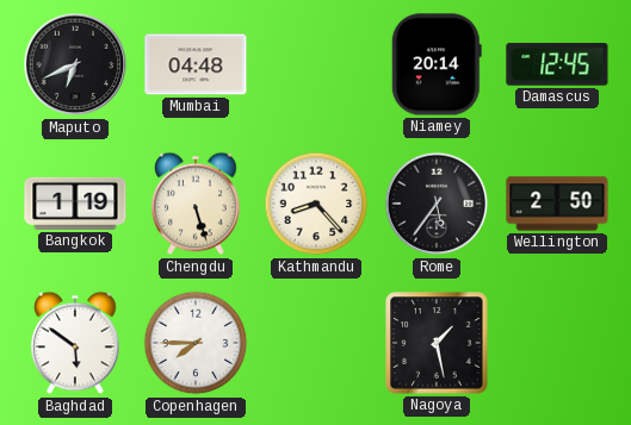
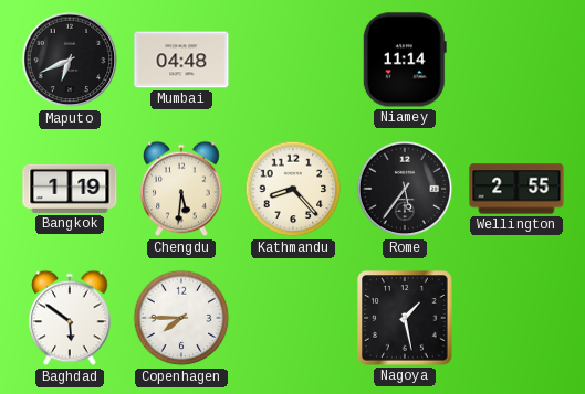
Niamey: 20:14 -> 11:14 (405, 60)
Damascus: 12:45 -> none (557, 64)
Chengdu: 5:27 -> 5:31 (181, 189)
Wellington: 2:50 -> 2:55 (516, 189)
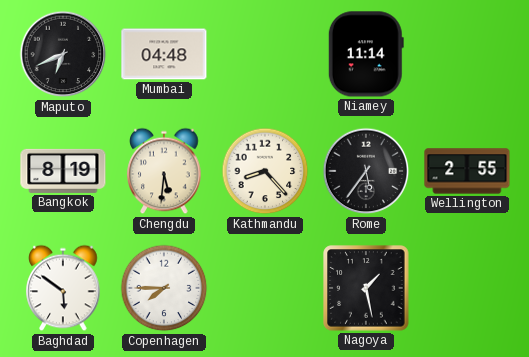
Bangkok: 1:19 -> 8:19 (63, 171)
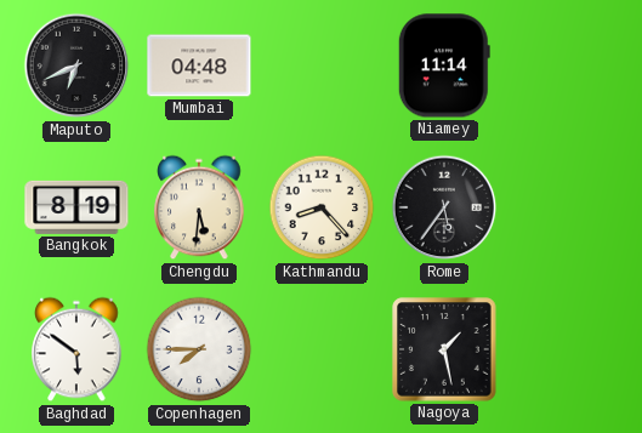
Wellington: 2:55 -> none (467, 171)
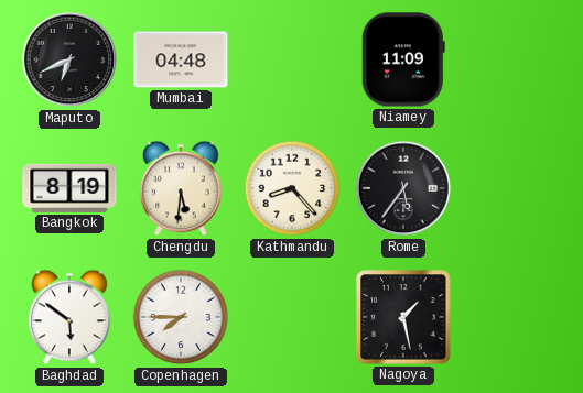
Niamey: 11:14 -> 11:09 (403, 59)
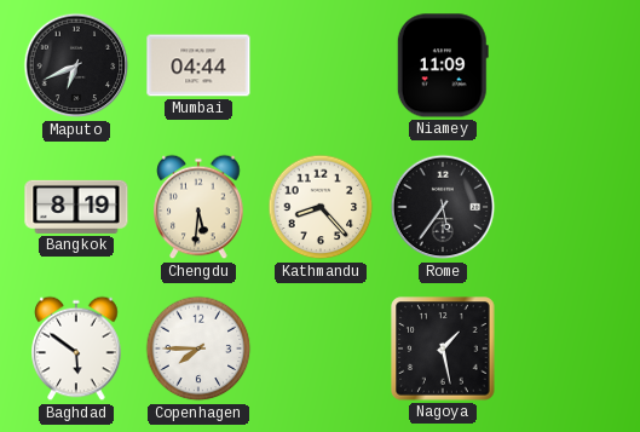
Mumbai: 04:48 -> 04:44 (198, 65)
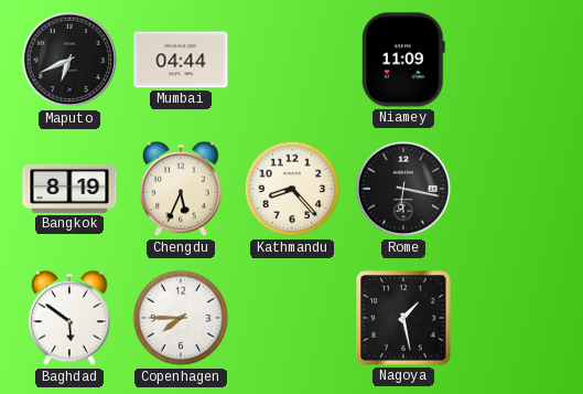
Chengdu: 5:31 -> 5:34 (181, 189)
Rome: 5:36 -> 6:17 (403, 189)
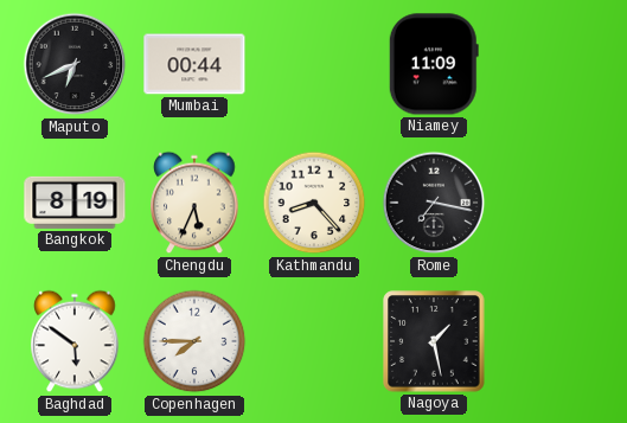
Mumbai: 04:44 -> 00:44 (194, 64)
Rome: 6:17 -> 7:17 (434, 203)
